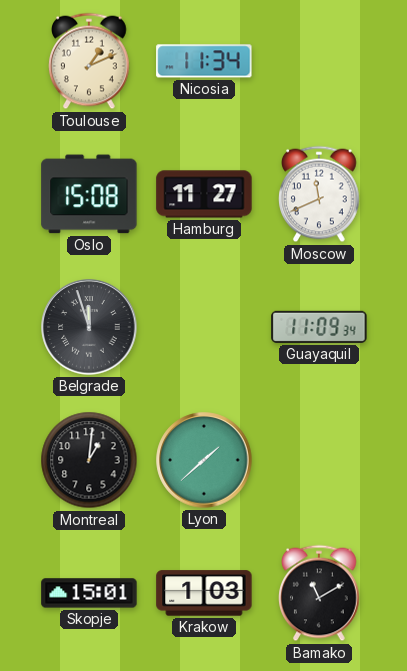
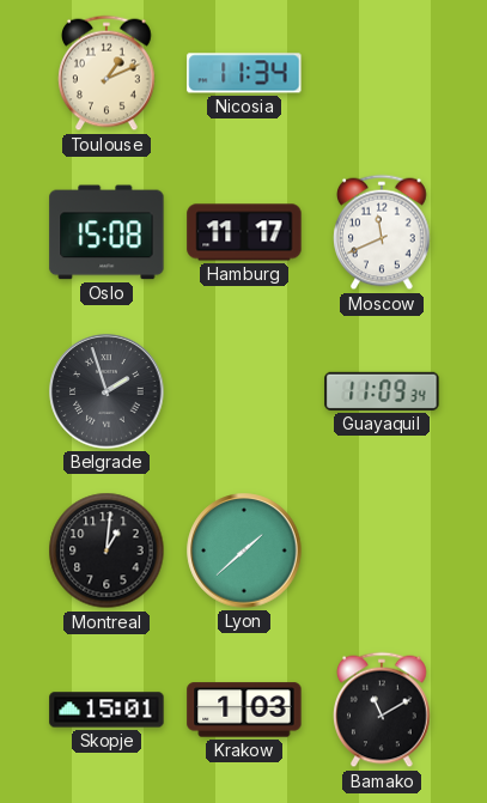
Hamburg: 11:27 -> 11:17 (244, 232)
Belgrade: 11:57 -> 1:57 (106, 391)
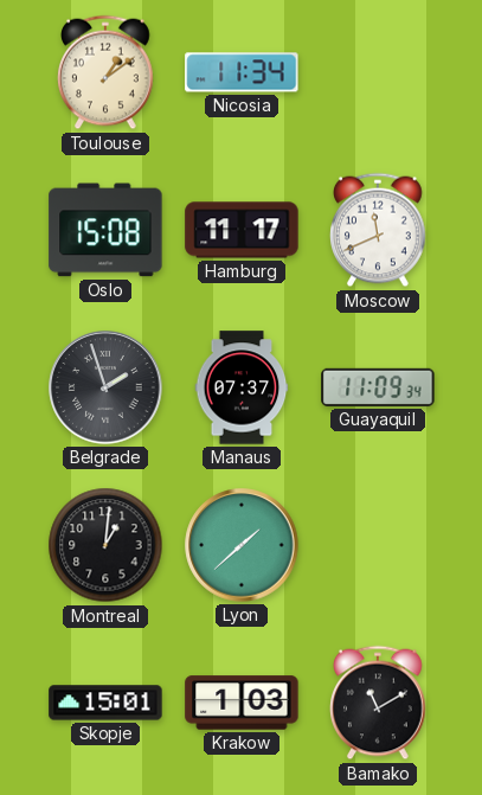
Toulouse: 1:11 -> 1:09 (107, 72)
Manaus: none -> 07:37 (242, 387)
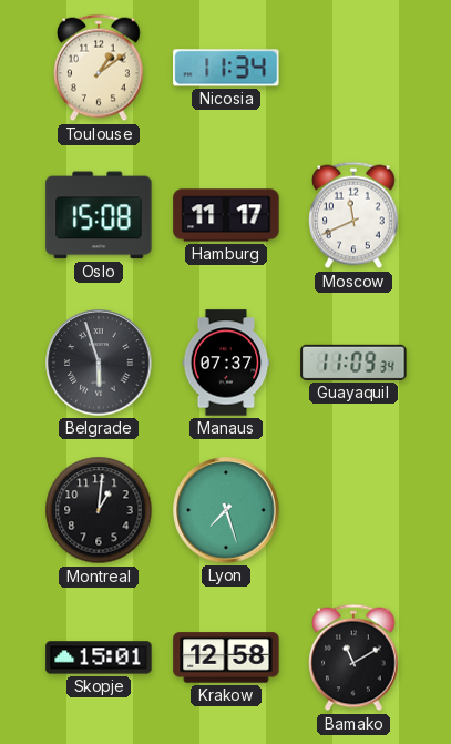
Belgrade: 1:57 -> 5:57 (99, 363)
Lyon: 1:38 -> 7:27 (226, 510)
Krakow: 1:03 -> 12:58 (226, 658)
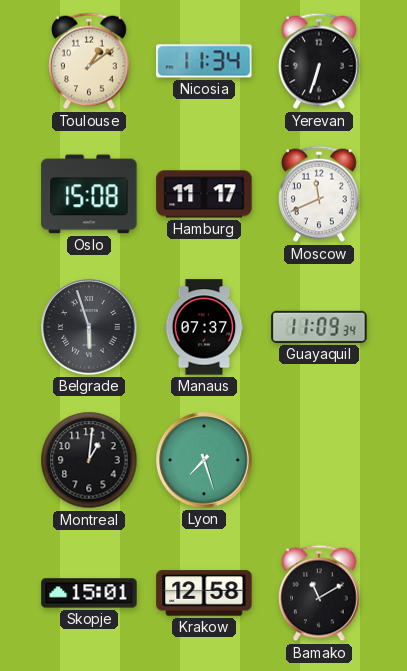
Yerevan: none -> 6:33 (320, 61)
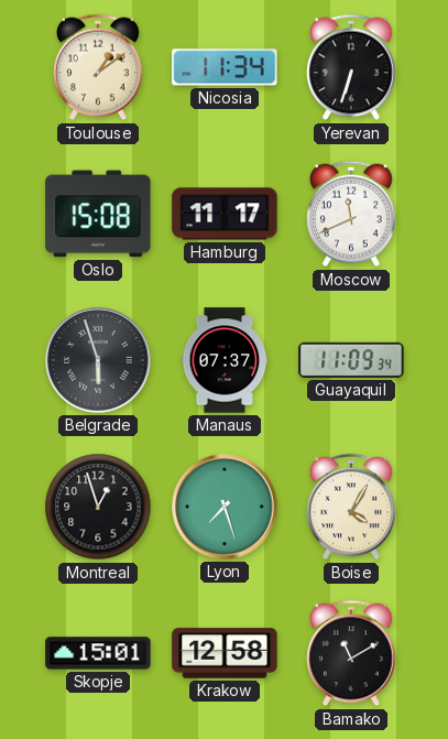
Montreal: 1:01 -> 12:57 (98, 507)
Boise: none -> 4:05 (352, 507)
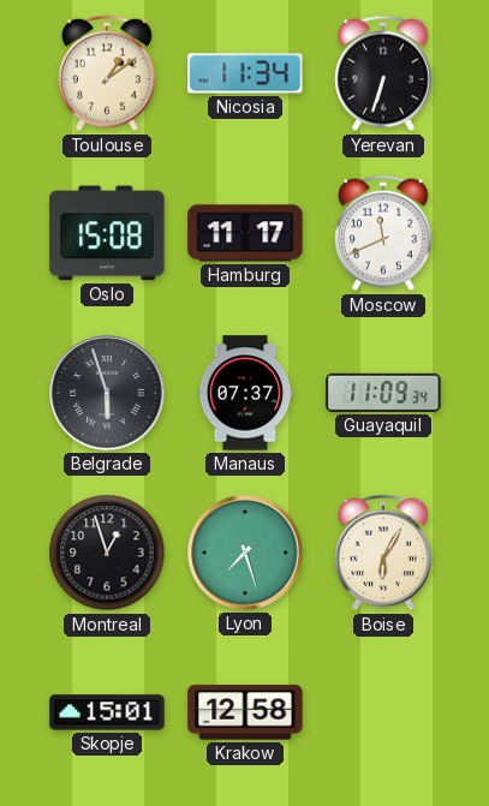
Boise: 4:05 -> 6:05 (384, 553)
Bamako: 11:10 -> none (352, 653)
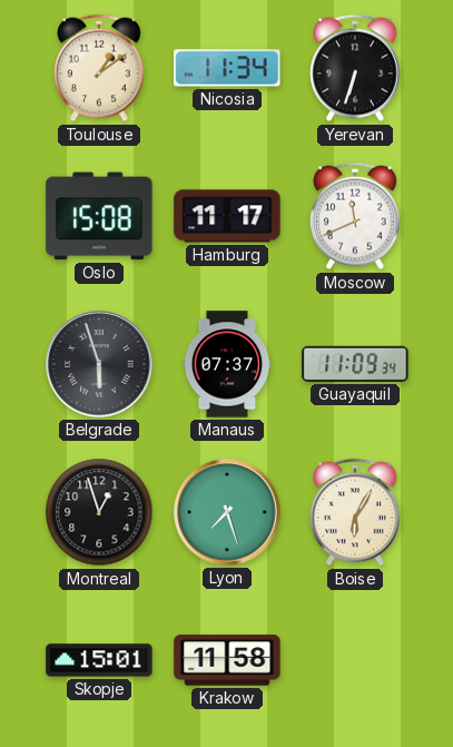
Krakow: 12:58 -> 11:58 (227, 660)
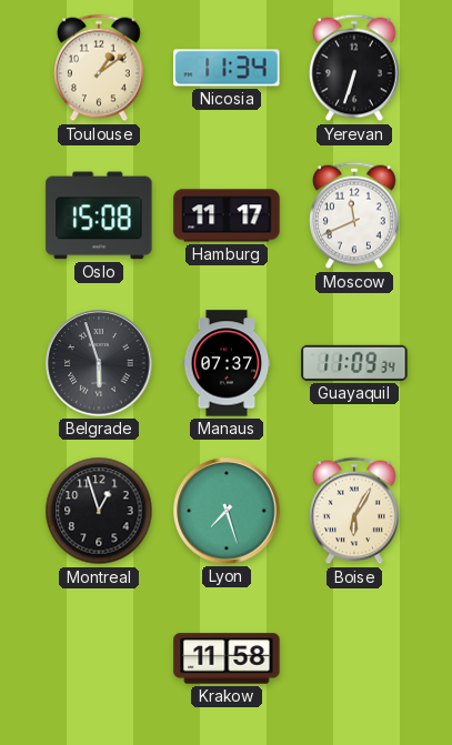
Skopje: 15:01 -> none (99, 660)
